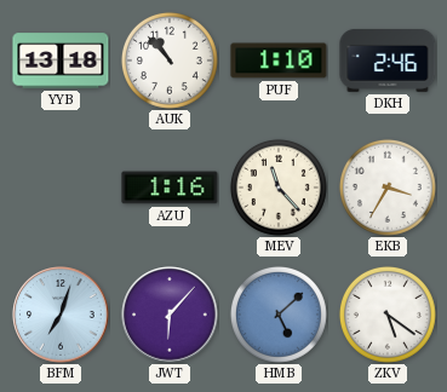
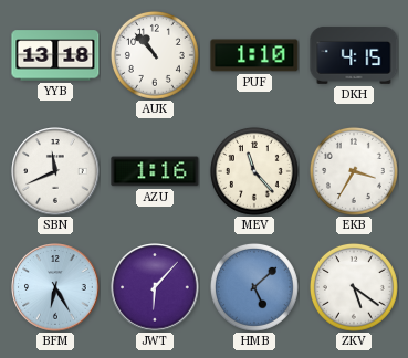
DKH: 2:46 -> 4:15 (354, 55)
SBN: none -> 11:41 (55, 171)
BFM: 7:03 -> 6:25 (55, 287)
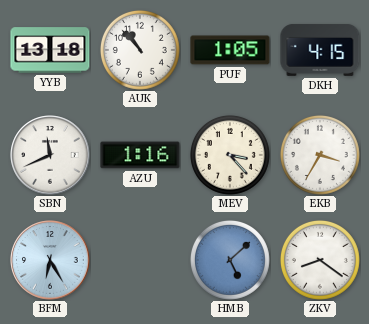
PUF: 1:10 -> 1:05 (230, 50)
MEV: 11:23 -> 3:23 (230, 155)
JWT: 6:07 -> none (155, 287)
ZKV: 5:21 -> 8:21 (320, 260)
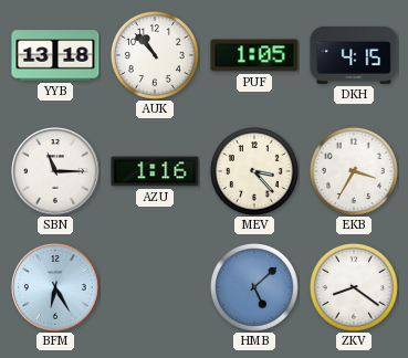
SBN: 11:41 -> 11:15 (55, 171)
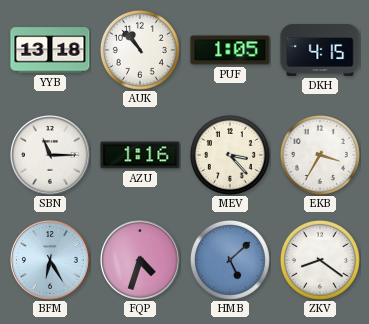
FQP: none -> 4:33 (140, 260)
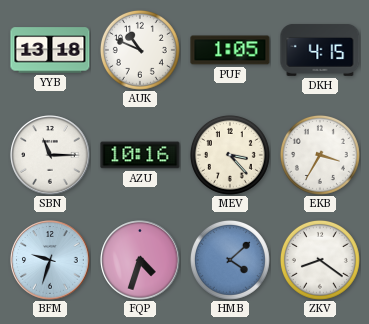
AUK: 10:53 -> 10:49 (140, 50)
AZU: 1:16 -> 10:16 (140, 155)
BFM: 6:25 -> 9:33 (50, 260)
HMB: 5:08 -> 4:08 (230, 260)
